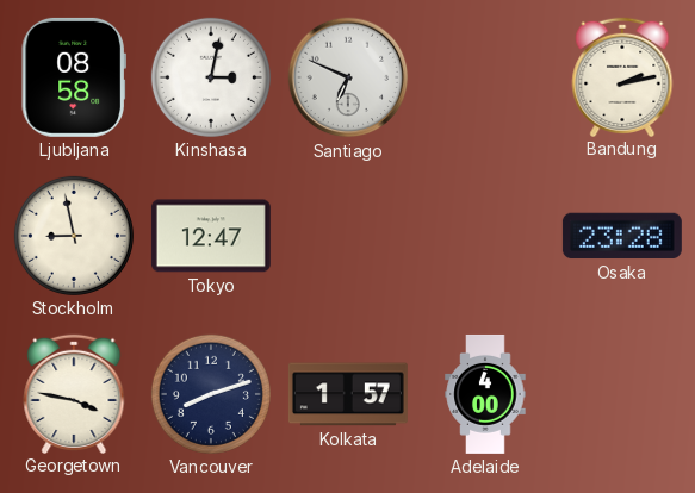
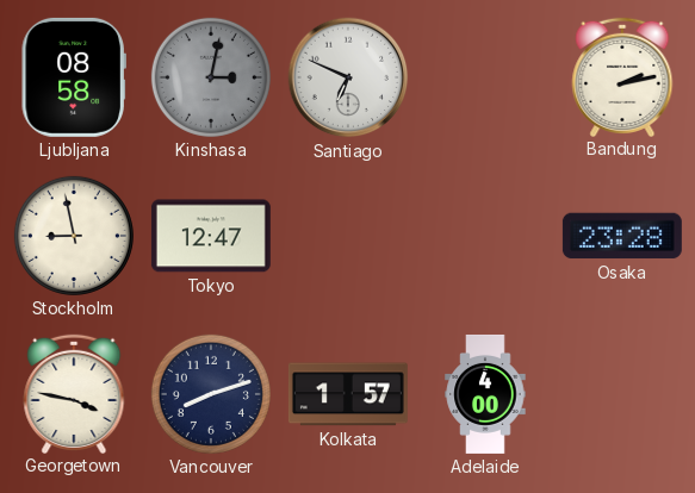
Kinshasa dial: white -> grey (211, 77)
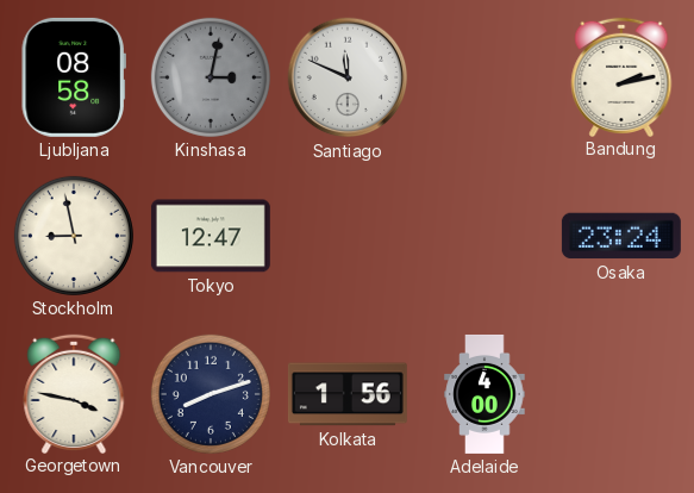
Santiago: 6:49 -> 11:49 (348, 77)
Osaka: 23:28 -> 23:24 (621, 236)
Kolkata: 1:57 -> 1:56 (348, 394)
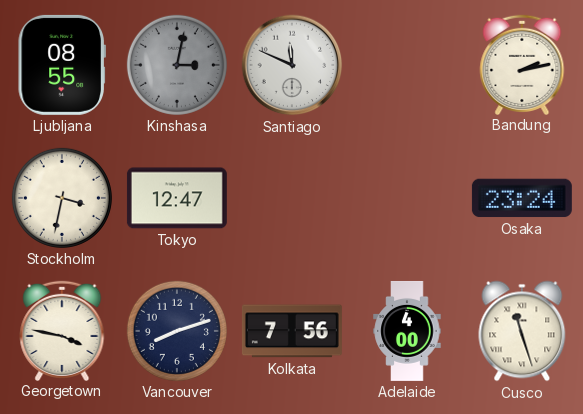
Ljubljana: 08:58 -> 08:55 (62, 65)
Stockholm: 8:58 -> 3:32 (62, 198)
Kolkata: 1:56 -> 7:56 (292, 331)
Cusco: none -> 11:27 (522, 331)
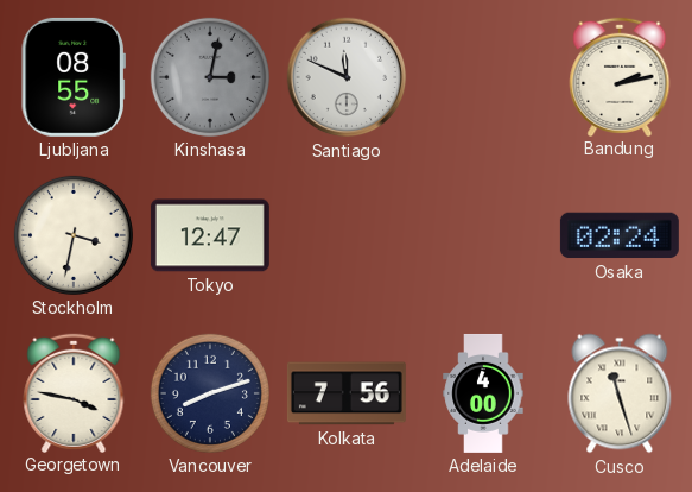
Osaka: 23:24 -> 02:24 (620, 235)
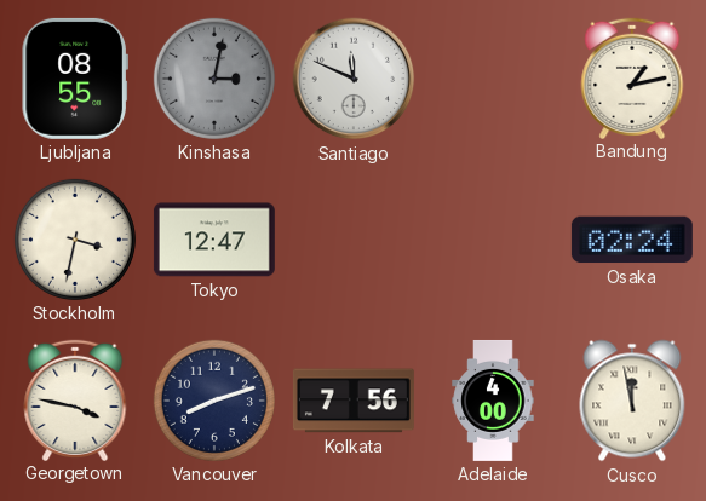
Bandung: 2:13 -> 1:13 (632, 77)
Cusco: 11:27 -> 11:58 (632, 401)
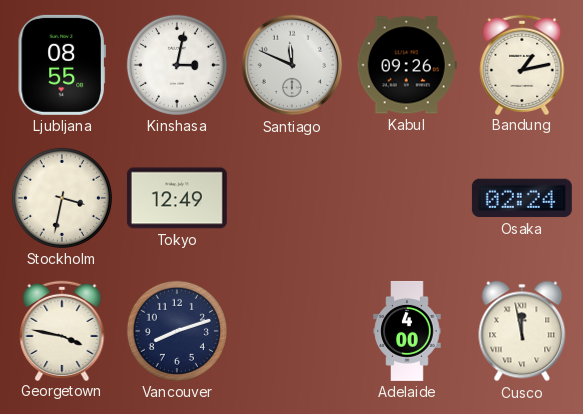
Kinshasa dial: grey -> white (177, 65)
Kabul: none -> 09:26 (407, 65)
Tokyo: 12:47 -> 12:49 (177, 198)
Kolkata: 7:56 -> none (354, 401)
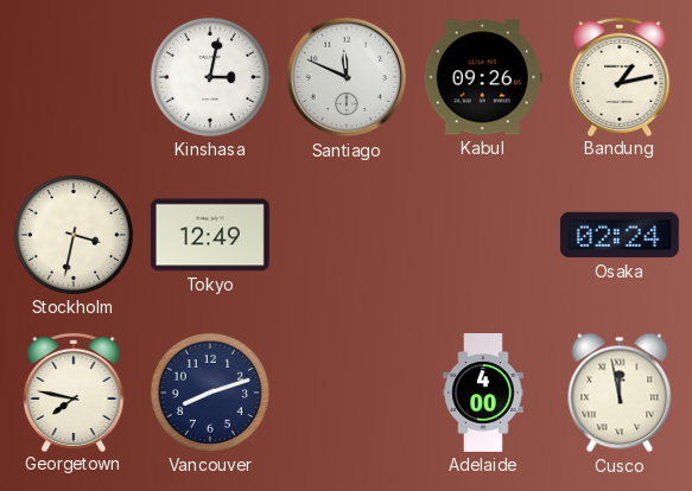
Ljubljana: 08:55 -> none (62, 65)
Georgetown: 3:47 -> 7:47 (74, 391)
